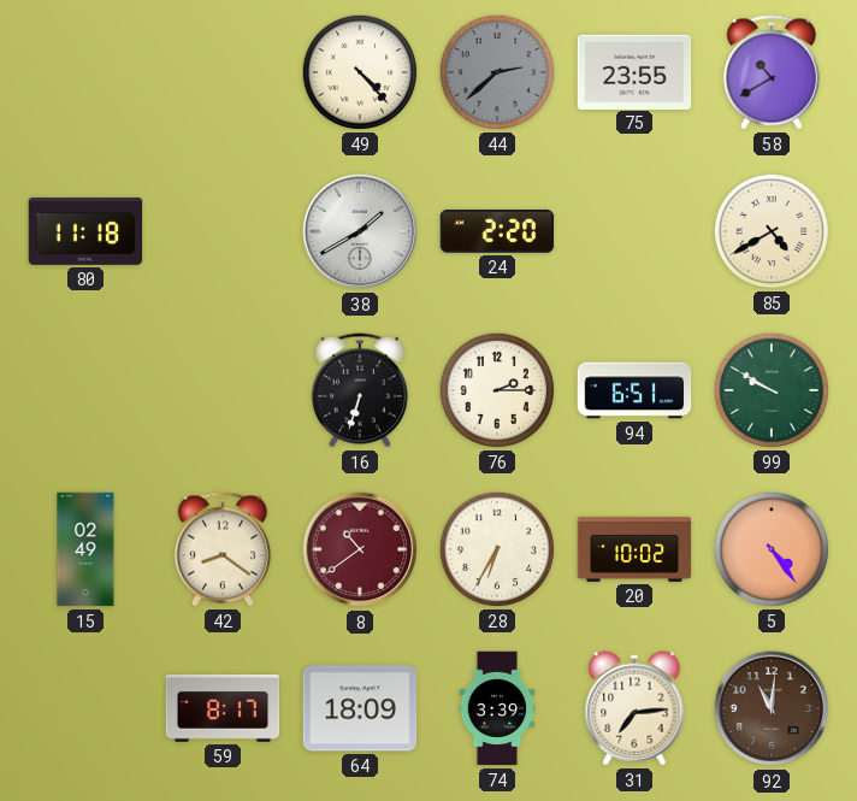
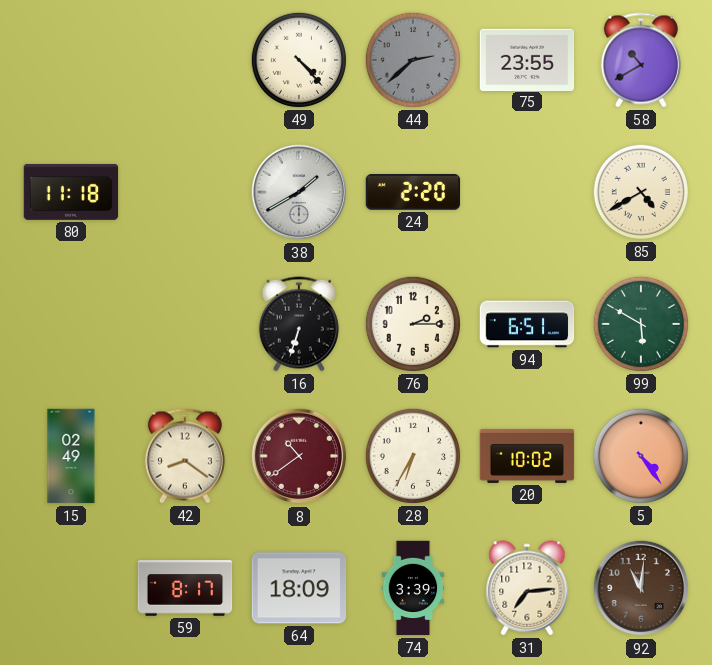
99: 9:50 -> 5:50 (641, 324)
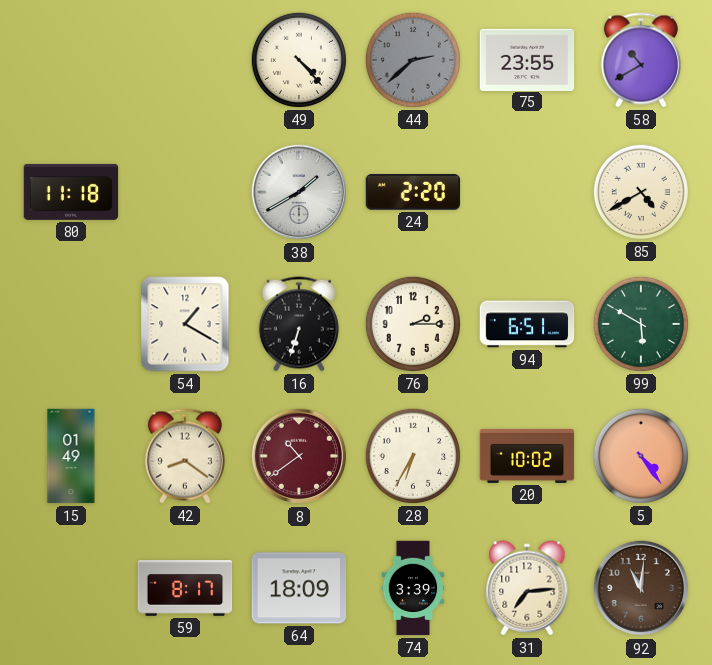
54: none -> 1:20 (185, 324)
15: 02:49 -> 01:49 (71, 456)
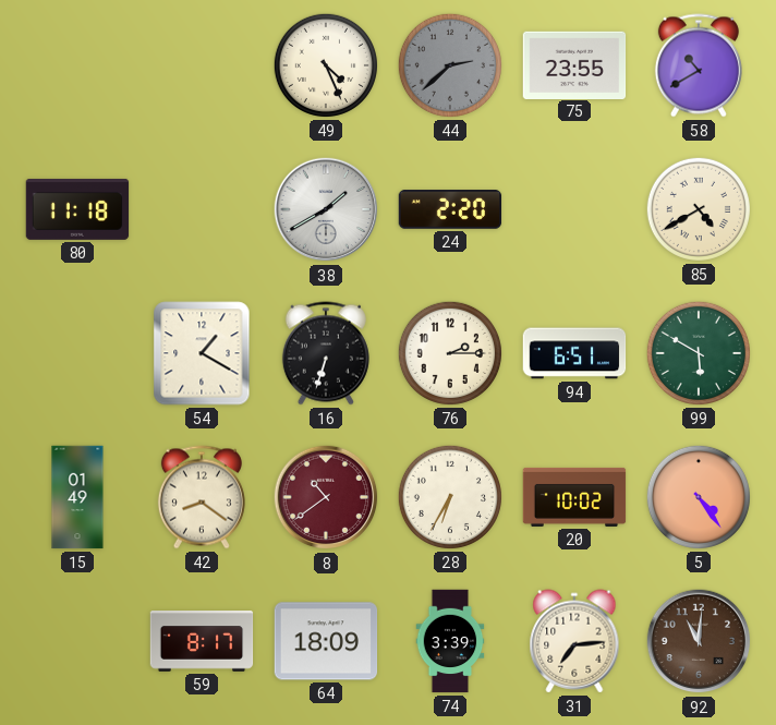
49: 4:23 -> 4:26 (326, 65)
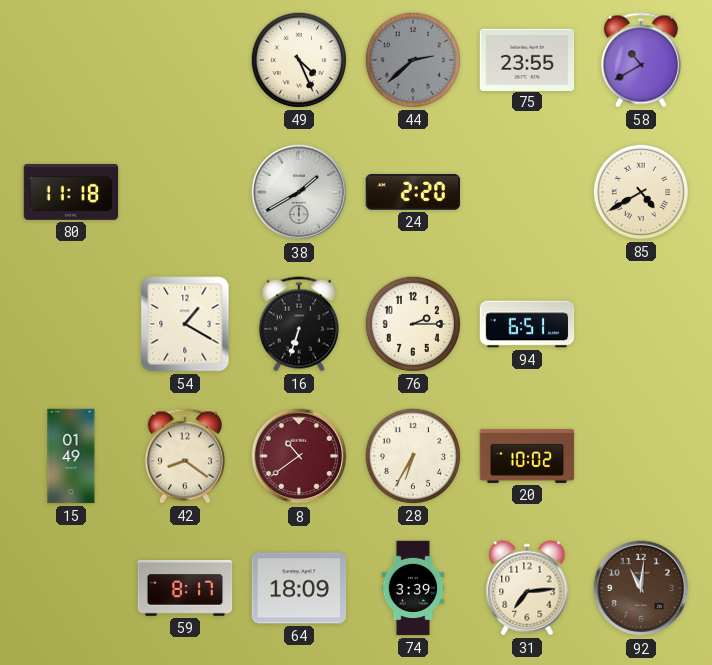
99: 5:50 -> none (699, 353)
5: 4:24 -> none (699, 497)
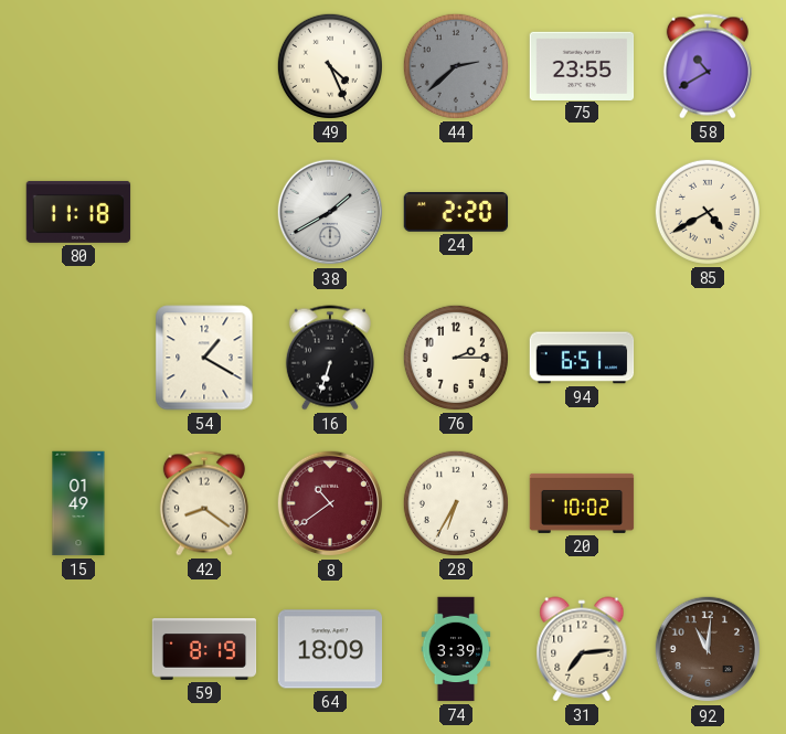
59: 8:17 -> 8:19 (204, 649)
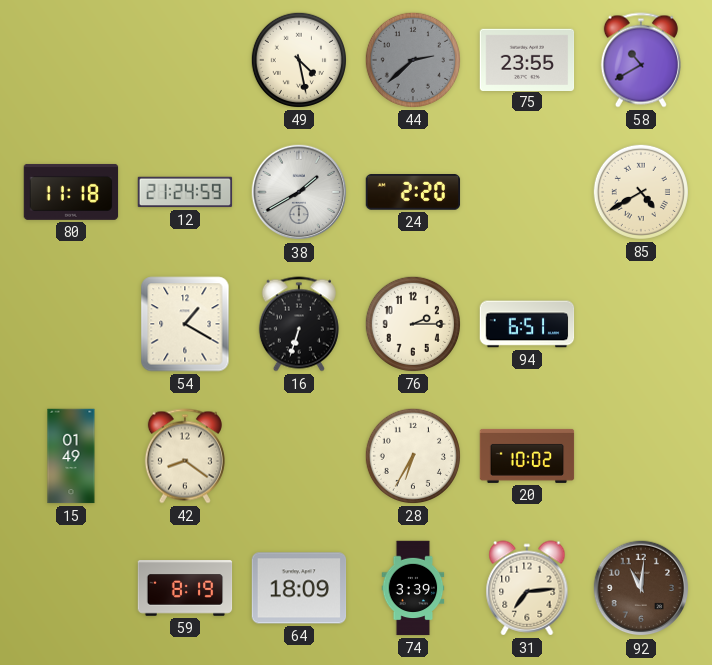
49: 4:26 -> 4:28 (299, 60)
12: none -> 21:24 (185, 192)
8: 10:39 -> none (330, 503)
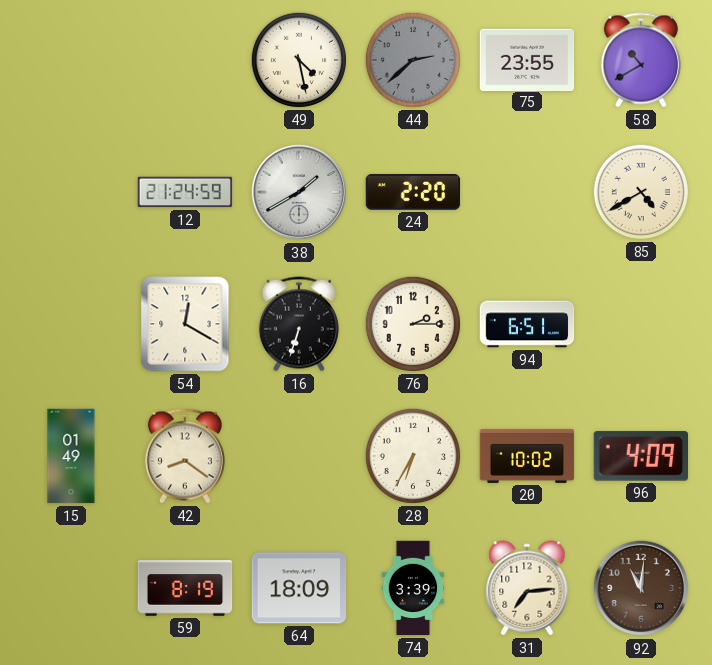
80: 11:18 -> none (71, 192)
54: 1:20 -> 12:20 (185, 324)
96: none -> 4:09 (640, 456)
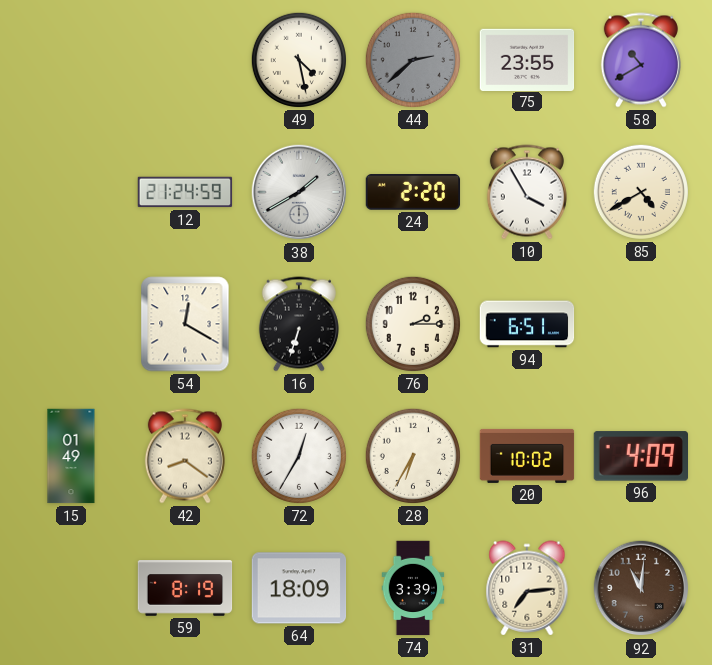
10: none -> 3:55 (527, 192)
72: none -> 12:35 (299, 456)
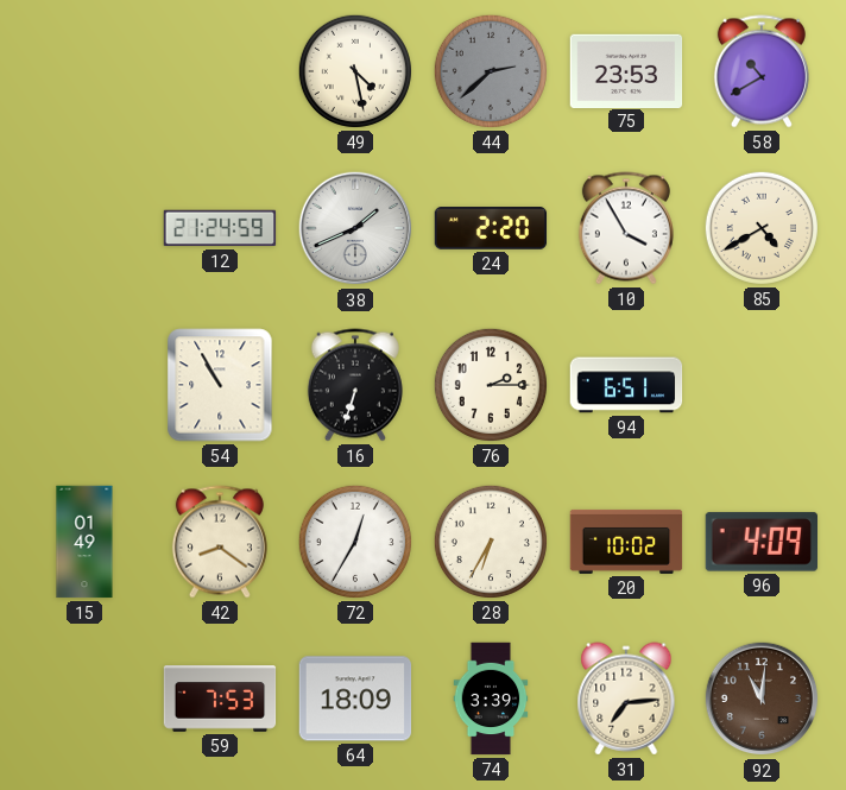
75: 23:55 -> 23:53 (626, 70)
38: 1:40 -> 1:41 (355, 228)
54: 12:20 -> 10:55 (220, 385)
59: 8:19 -> 7:53 (220, 699)
